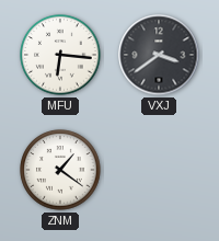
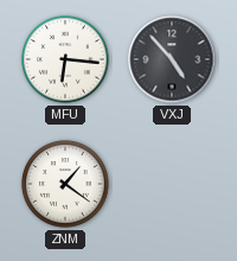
VXJ: 3:39 -> 4:53 (172, 59)
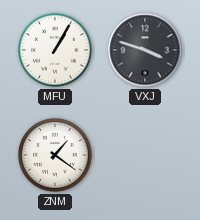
MFU: 6:16 -> 1:05 (55, 50)
VXJ: 4:53 -> 3:48 (145, 50)
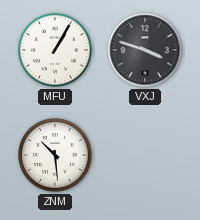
ZNM: 1:21 -> 10:29 (55, 155)
